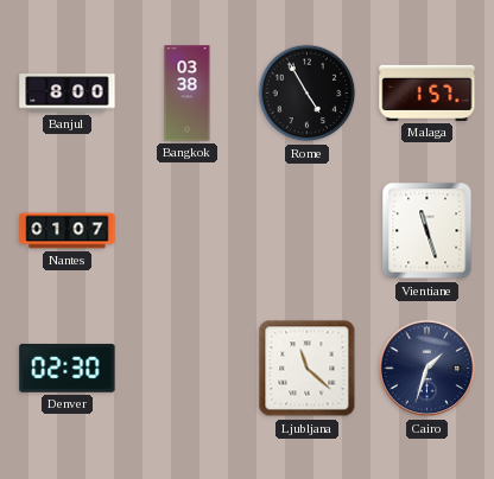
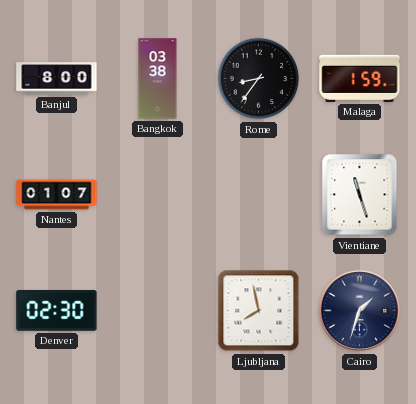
Rome: 4:55 -> 8:36 (259, 79)
Malaga: 1:57 -> 1:59 (360, 78)
Ljubljana: 11:22 -> 7:58 (259, 311)
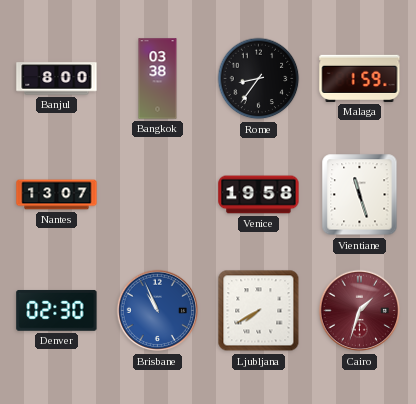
Nantes: 01:07 -> 13:07 (57, 195)
Venice: none -> 19:58 (259, 195)
Brisbane: none -> 10:56 (158, 311)
Ljubljana: 7:58 -> 7:40 (259, 311)
Cairo dial: navy -> burgundy (360, 311)
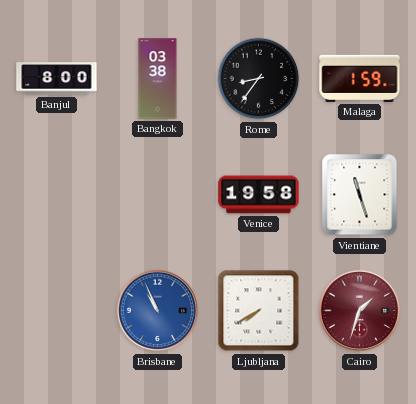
Nantes: 13:07 -> none (57, 195)
Denver: 02:30 -> none (57, 310)
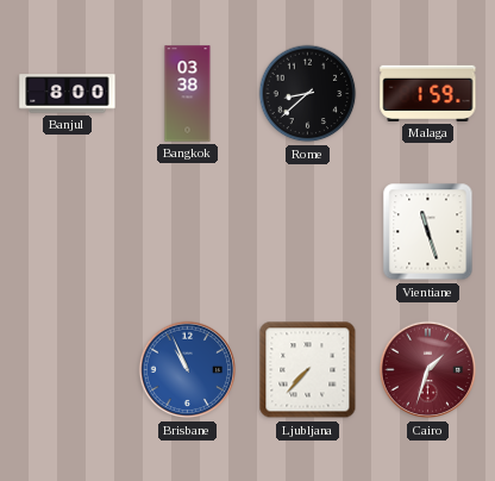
Rome: 8:36 -> 8:38 (308, 94)
Venice: 19:58 -> none (259, 195)
Ljubljana: 7:40 -> 7:37 (308, 370)
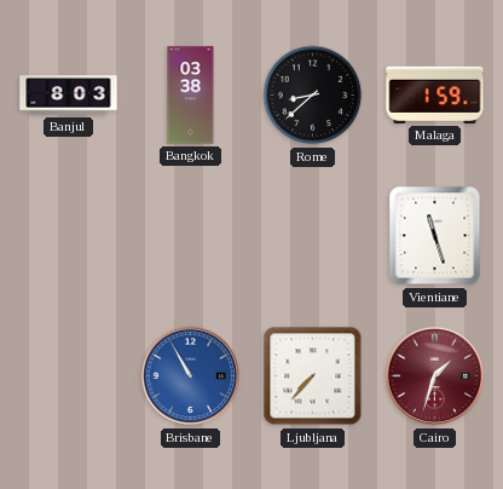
Banjul: 8:00 -> 8:03 (69, 96)
Brisbane: 10:56 -> 10:55 (191, 376)
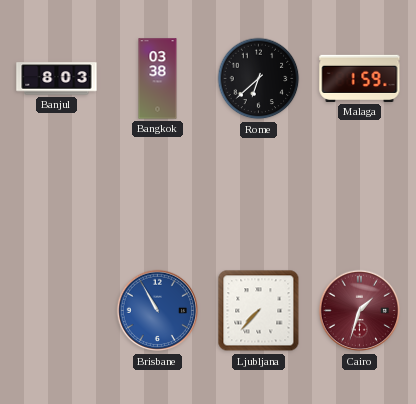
Rome: 8:38 -> 6:38 (259, 79)
Vientiane: 11:27 -> none (435, 236)
